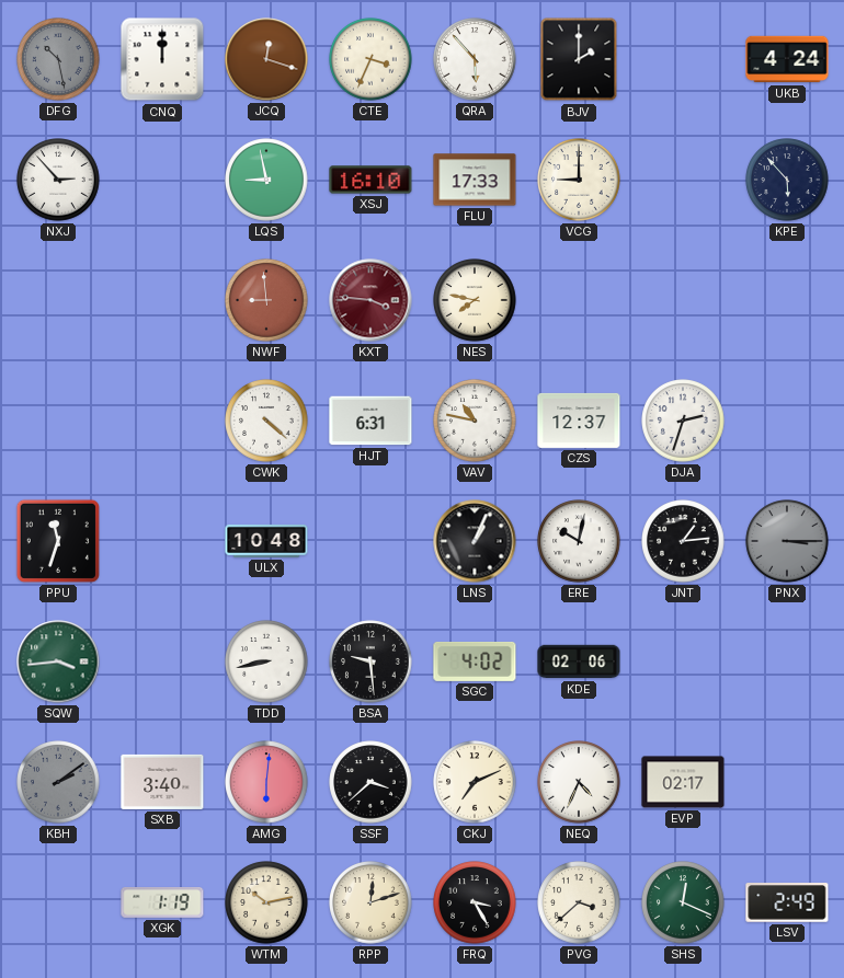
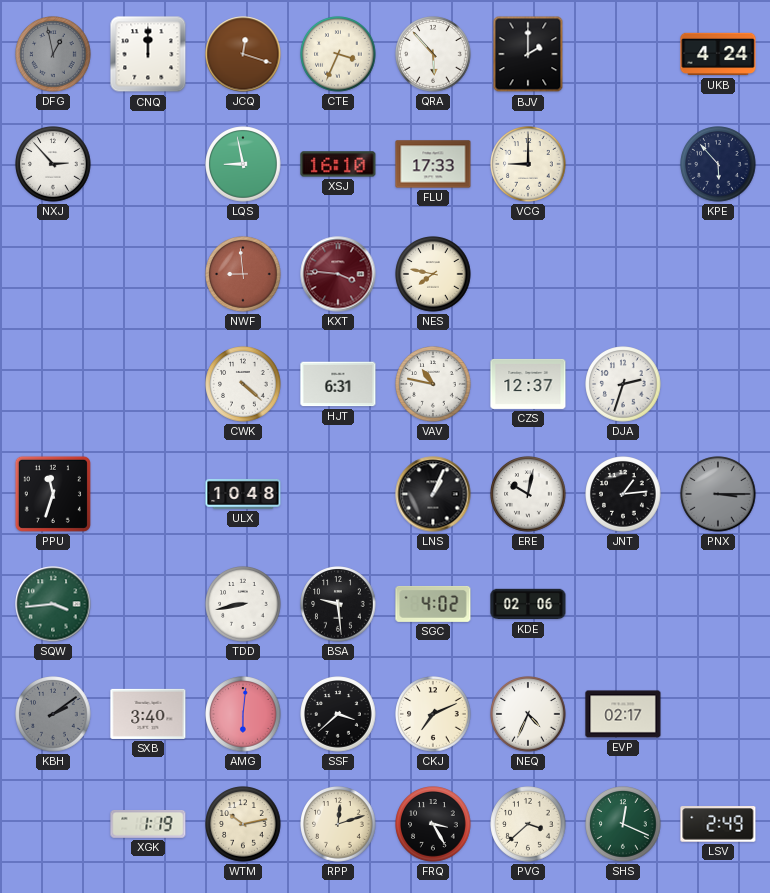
DFG: 10:28 -> 12:58 (53, 54)
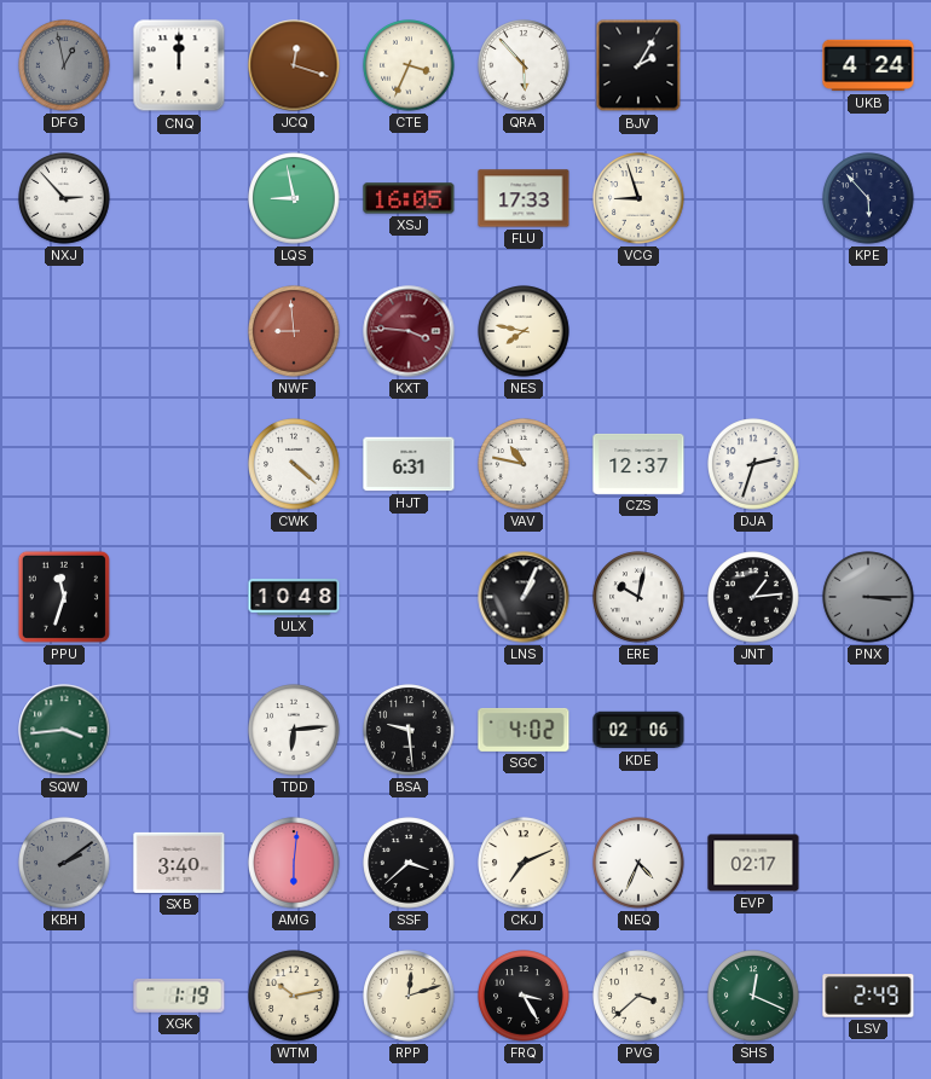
BJV: 2:00 -> 2:05 (638, 65)
XSJ: 16:10 -> 16:05 (409, 198)
VCG: 9:00 -> 8:57 (638, 198)
TDD: 8:43 -> 6:14 (294, 730)
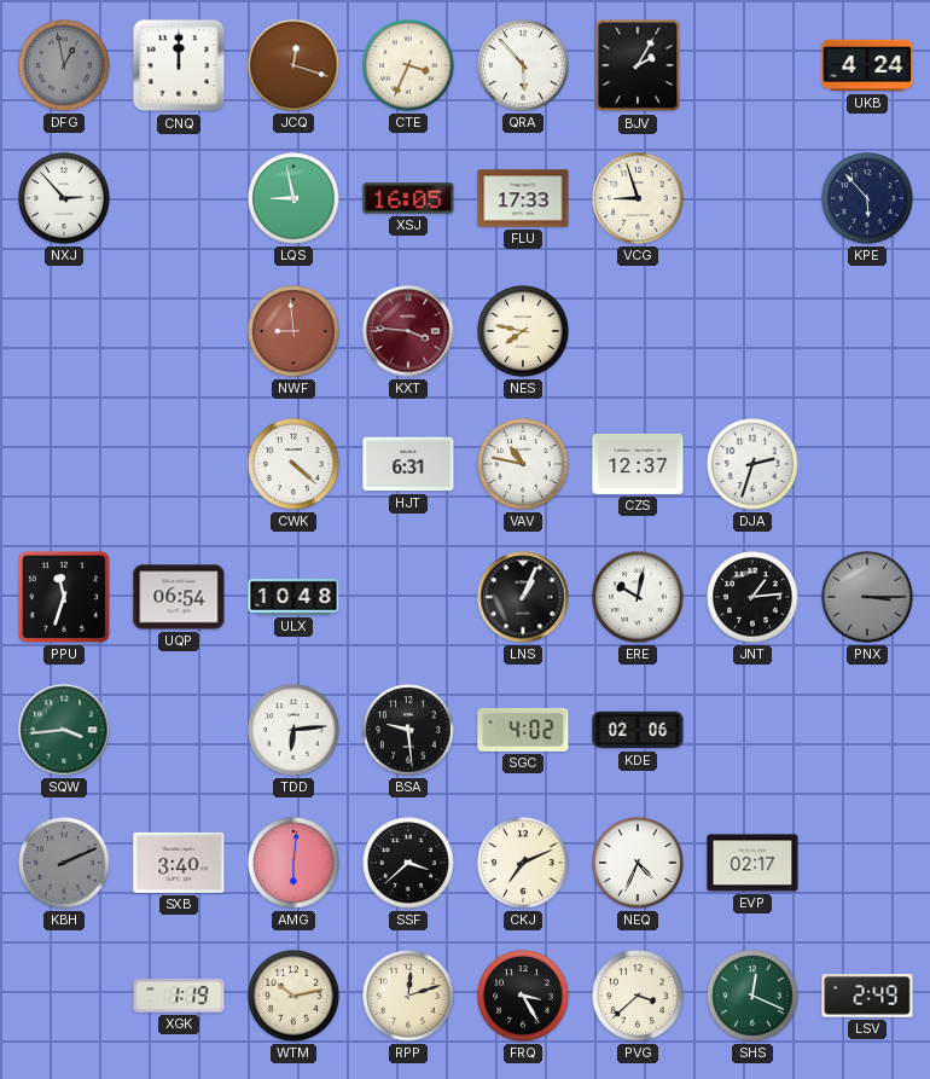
UQP: none -> 06:54 (179, 597)
KBH: 2:09 -> 2:11 (64, 863)
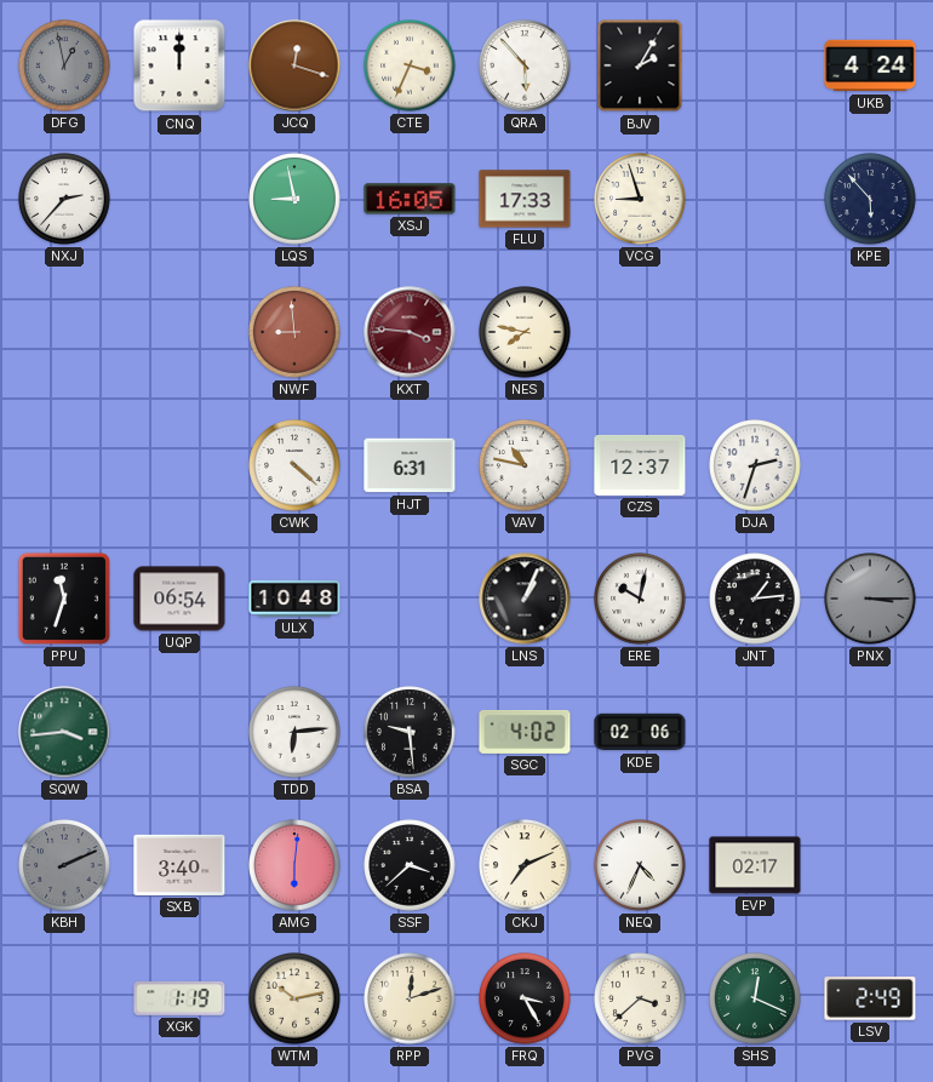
NXJ: 2:53 -> 2:37 (64, 199)
